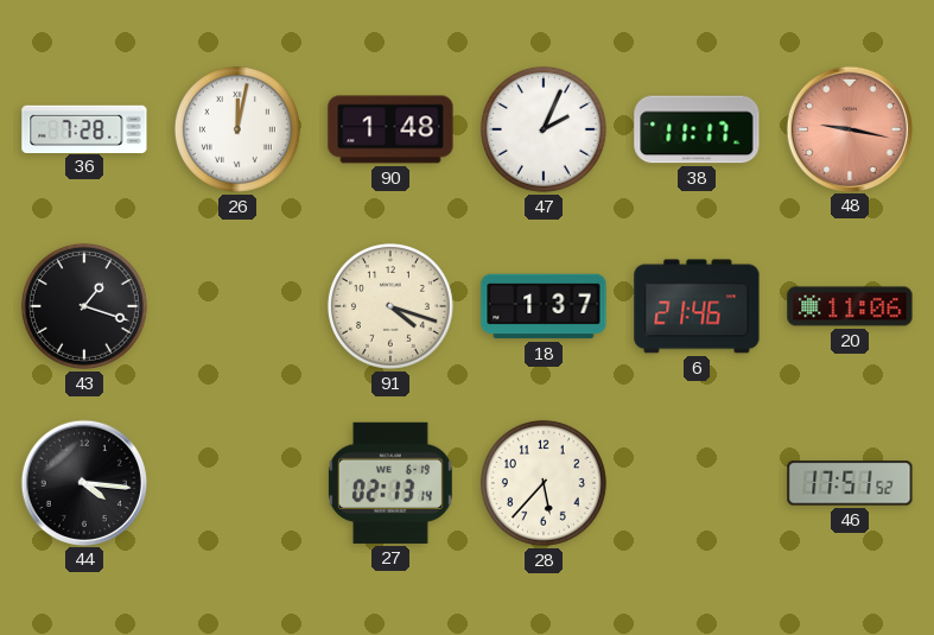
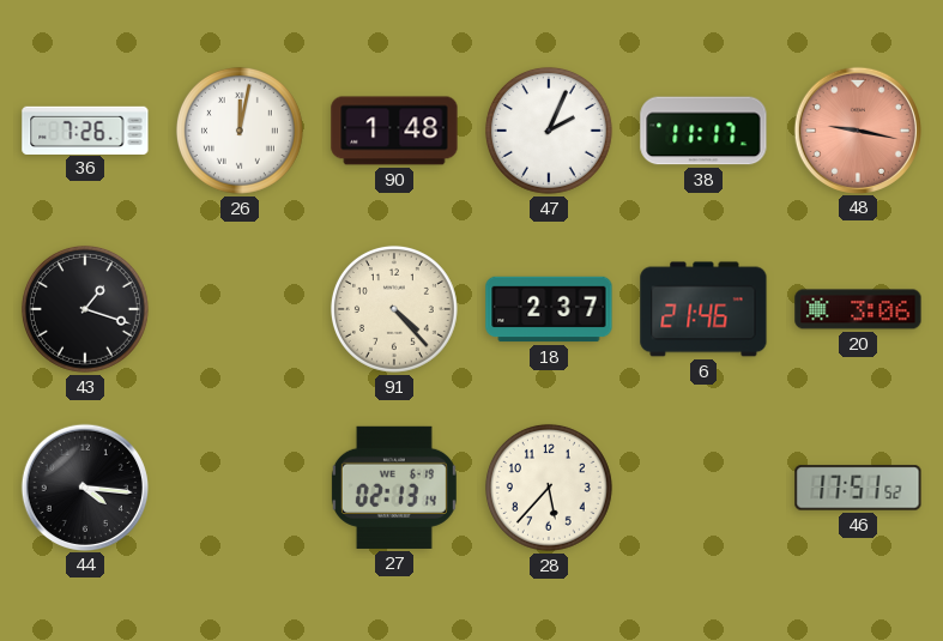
36: 7:28 -> 7:26 (85, 129)
91: 4:18 -> 4:23 (394, 309)
18: 1:37 -> 2:37 (549, 309)
20: 11:06 -> 3:06 (858, 309)
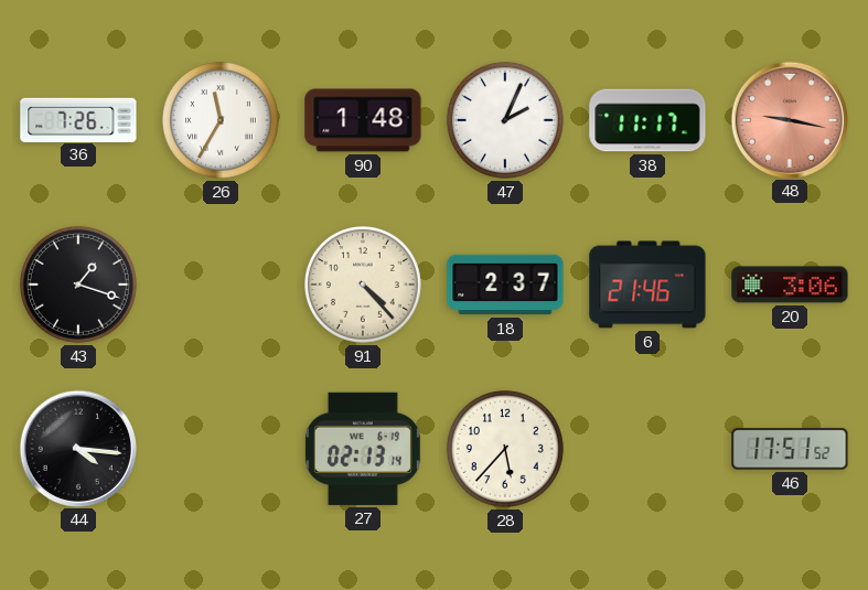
26: 12:02 -> 11:35 (221, 120)
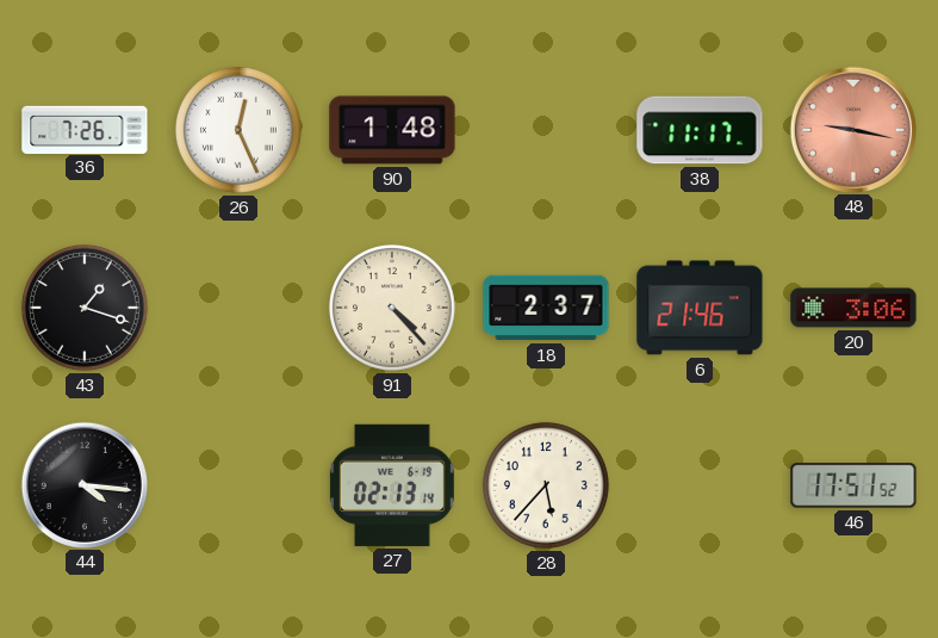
26: 11:35 -> 12:26 (238, 130)
47: 2:04 -> none (505, 120)
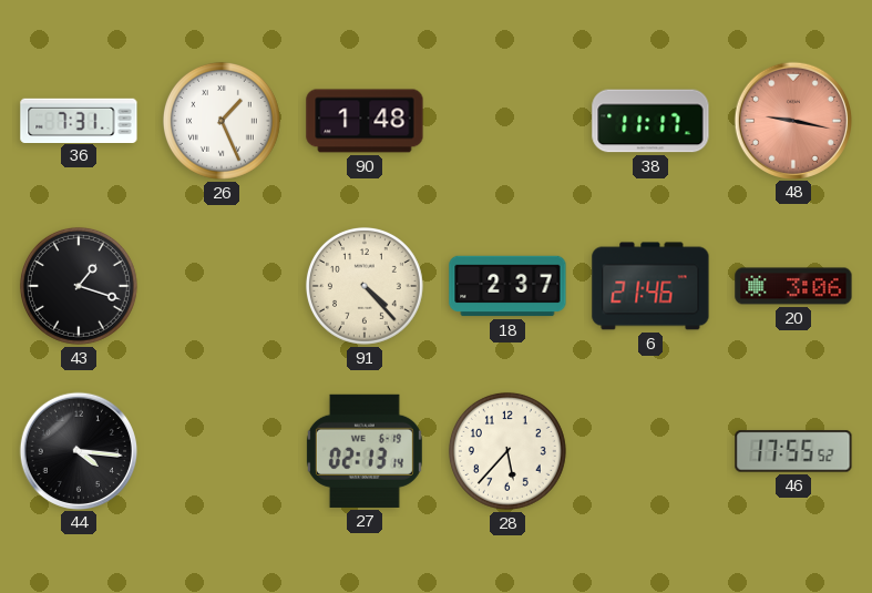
36: 7:26 -> 7:31 (79, 120)
26: 12:26 -> 1:26 (222, 121)
46: 17:51 -> 17:55 (793, 451)
